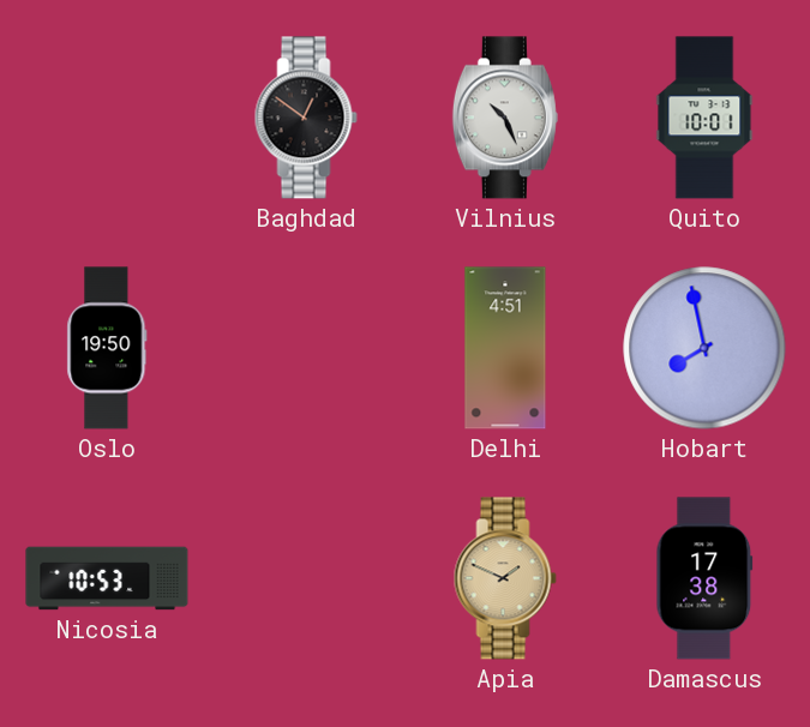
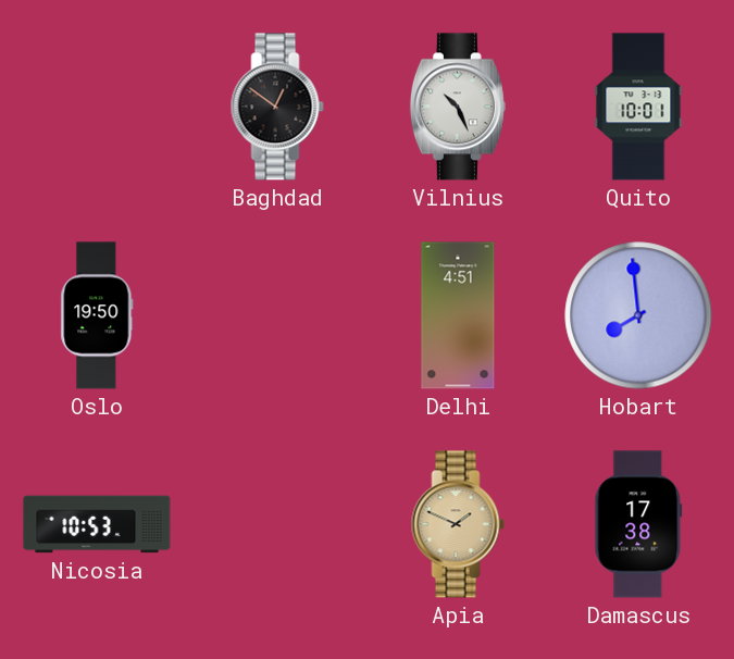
Hobart: 7:58 -> 7:59 (638, 315)
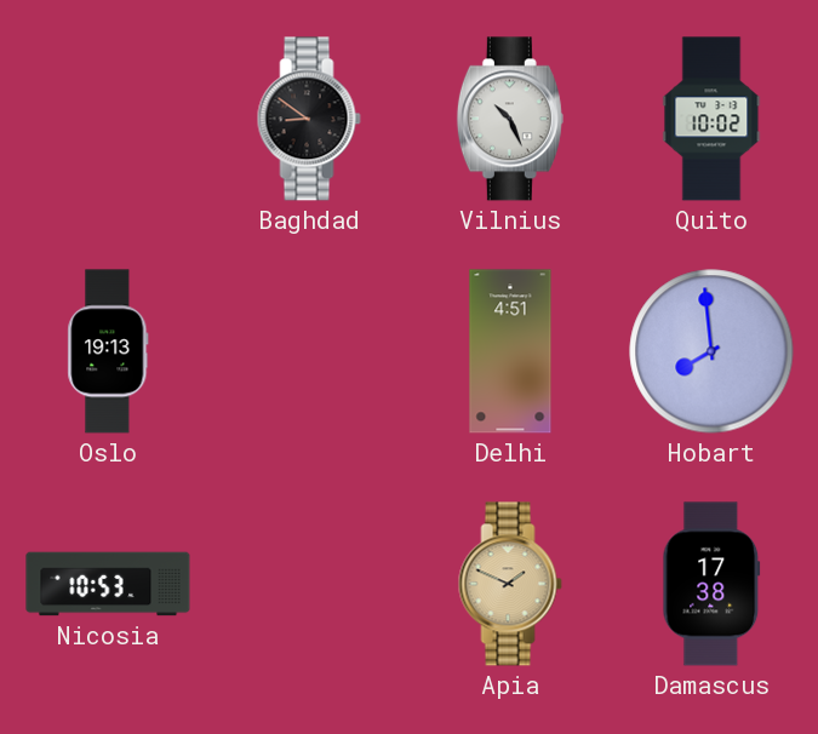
Baghdad: 12:51 -> 8:51 (309, 119)
Quito: 10:01 -> 10:02 (711, 119)
Oslo: 19:50 -> 19:13 (108, 351)
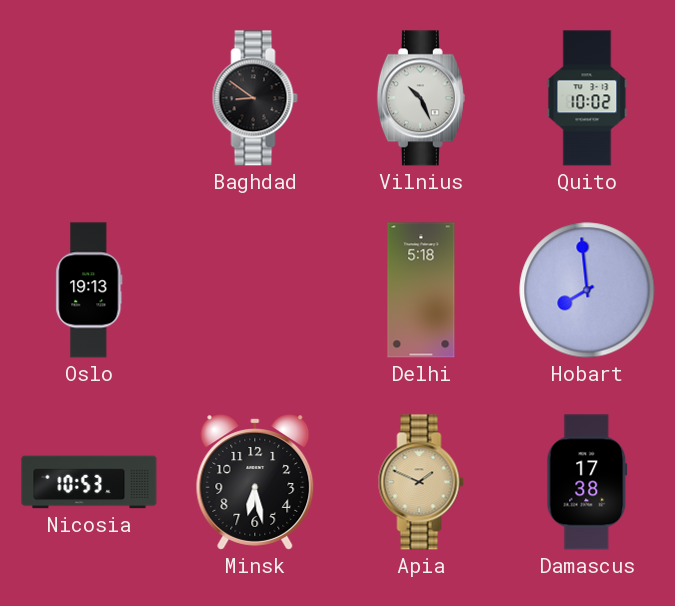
Delhi: 4:51 -> 5:18 (421, 290)
Minsk: none -> 6:28 (255, 482)
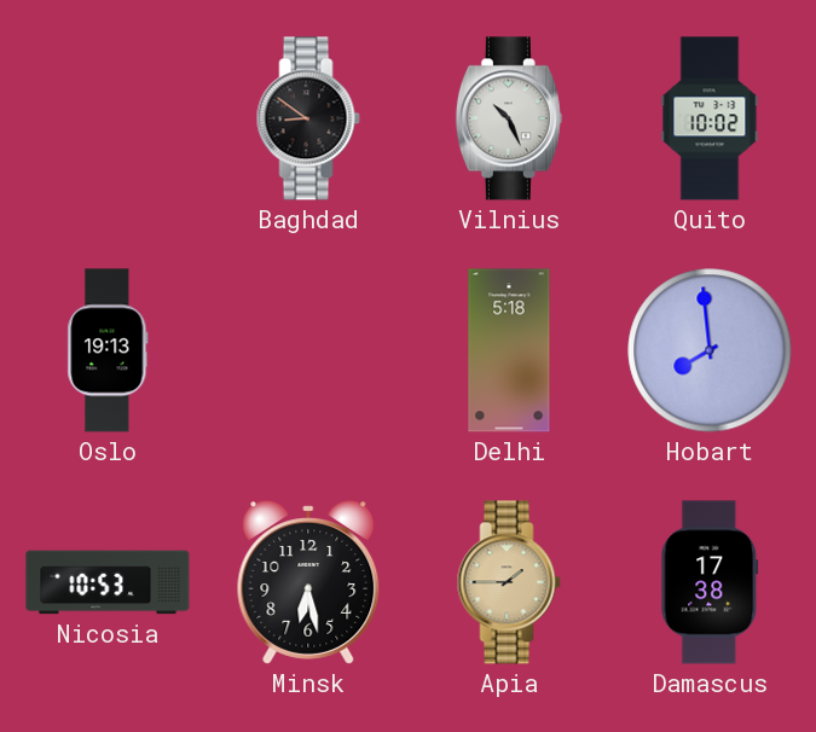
Apia: 1:49 -> 1:45 (509, 582)
